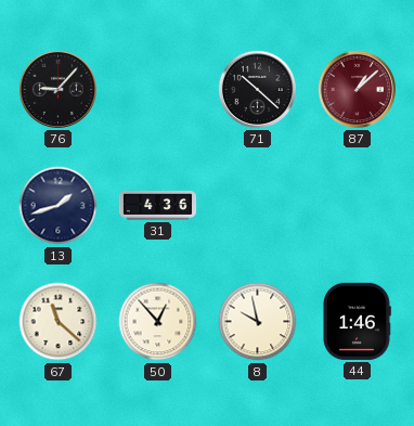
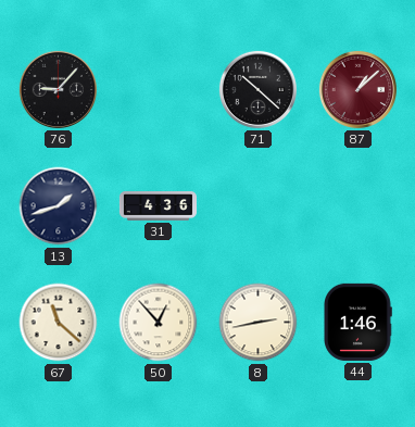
8: 9:58 -> 2:43 (259, 323)
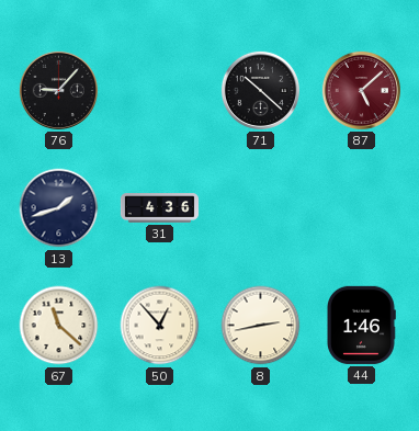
87: 1:08 -> 5:08 (361, 90)
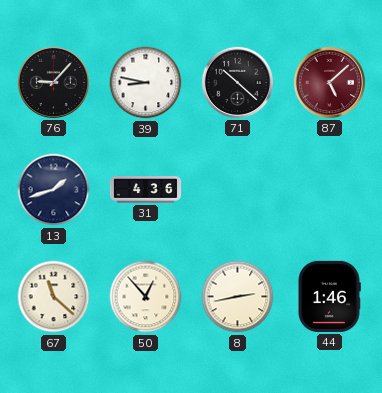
39: none -> 8:47 (146, 83)
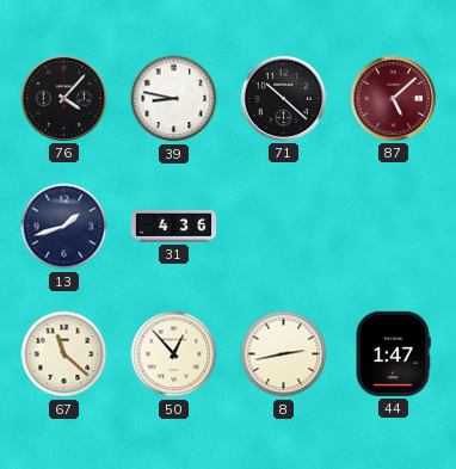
76: 9:07 -> 4:07 (63, 98)
44: 1:46 -> 1:47 (394, 353)
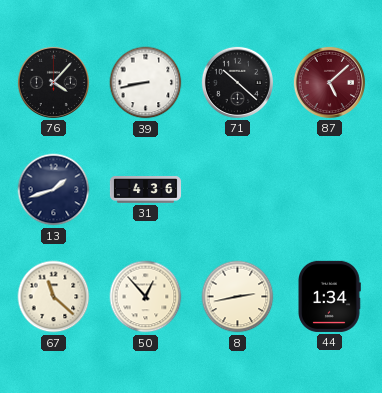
39: 8:47 -> 8:43 (146, 83)
44: 1:47 -> 1:34 (330, 296)
